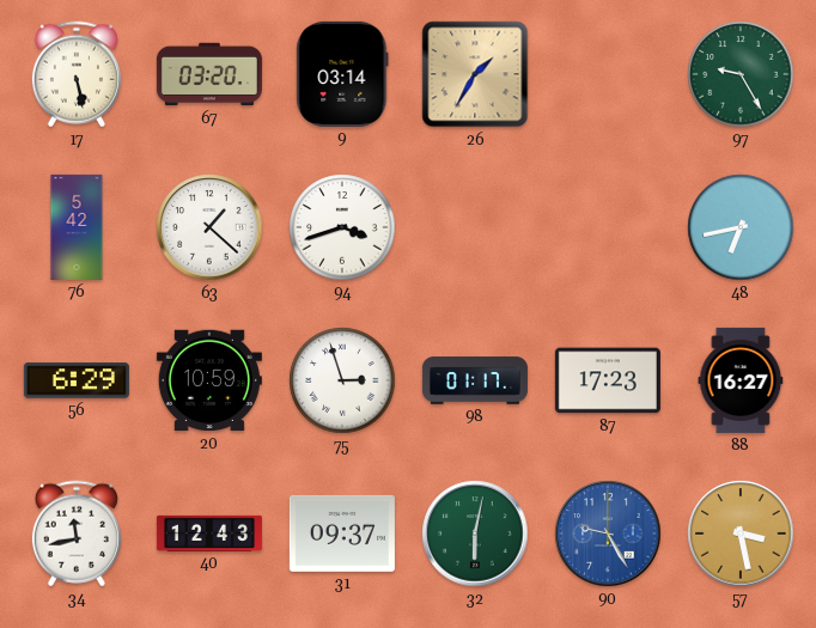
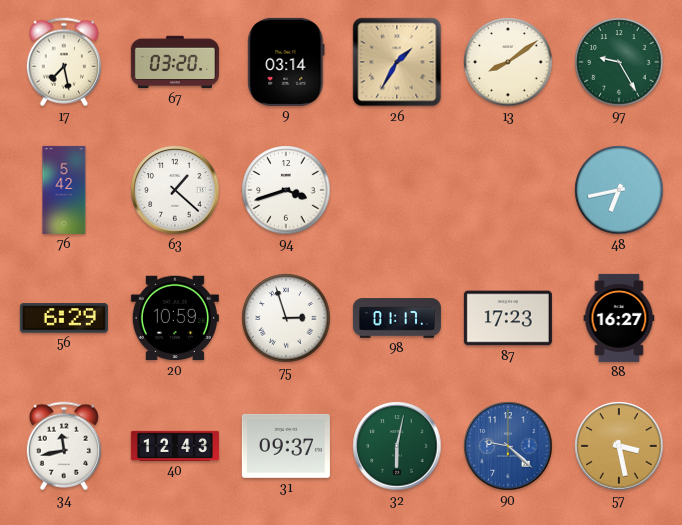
17: 5:28 -> 7:28 (64, 62)
13: none -> 8:09 (508, 62)
90: 9:25 -> 9:22 (508, 446)
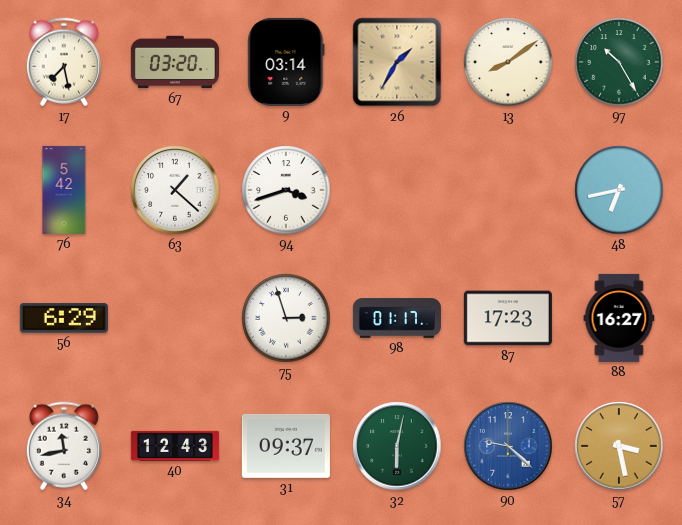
97: 9:25 -> 10:25 (619, 62)
20: 10:59 -> none (175, 318)
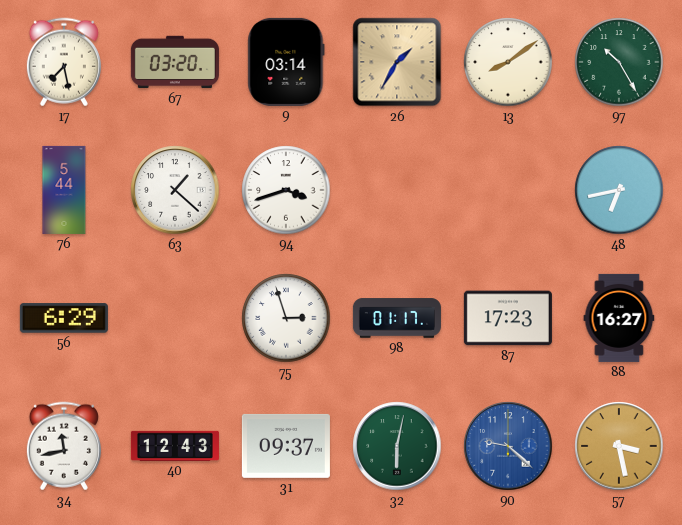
76: 5:42 -> 5:44 (64, 190)
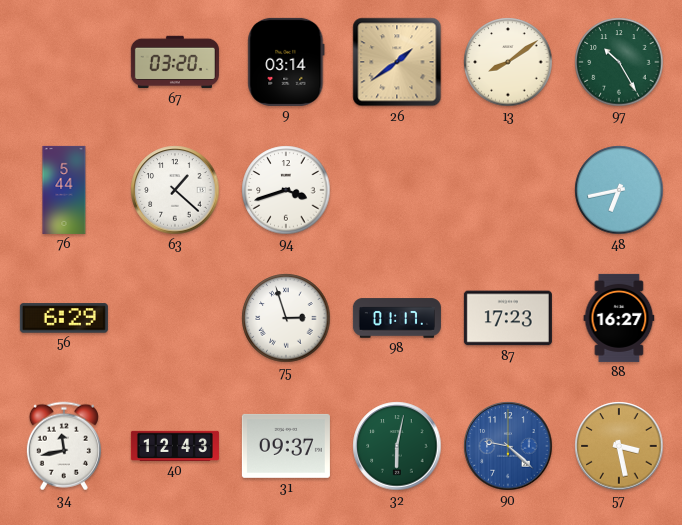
17: 7:28 -> none (64, 62)
26: 1:35 -> 1:39 (397, 62)
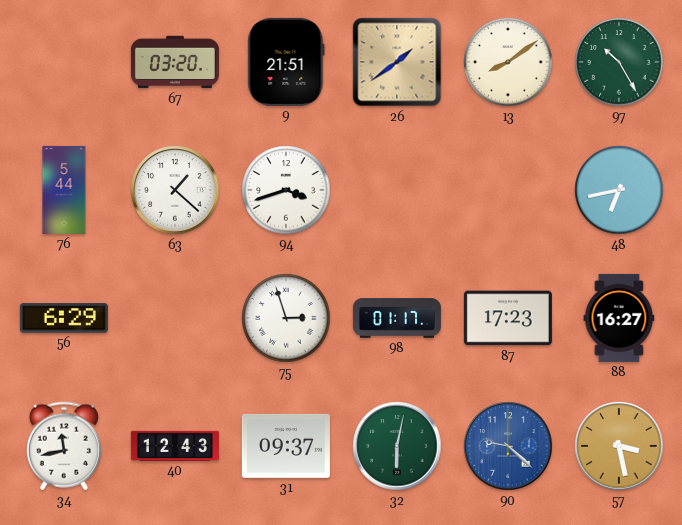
9: 03:14 -> 21:51 (286, 62)
